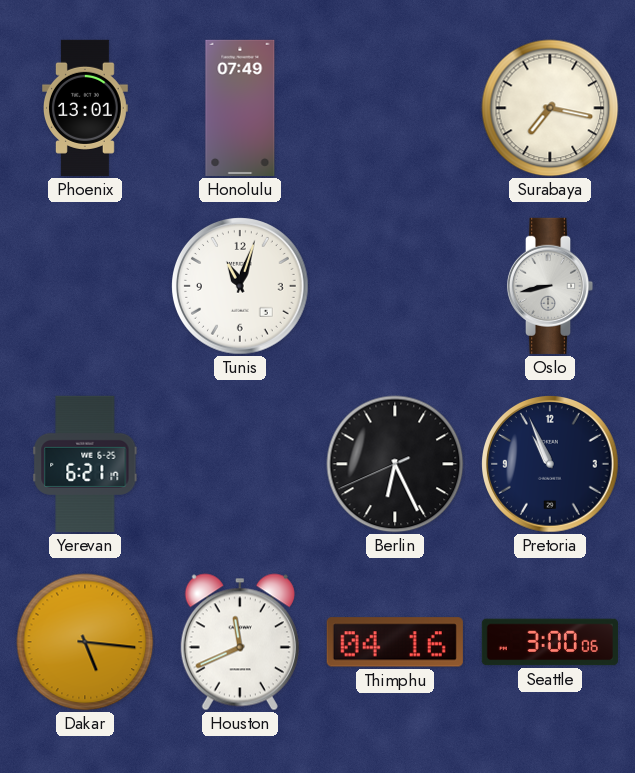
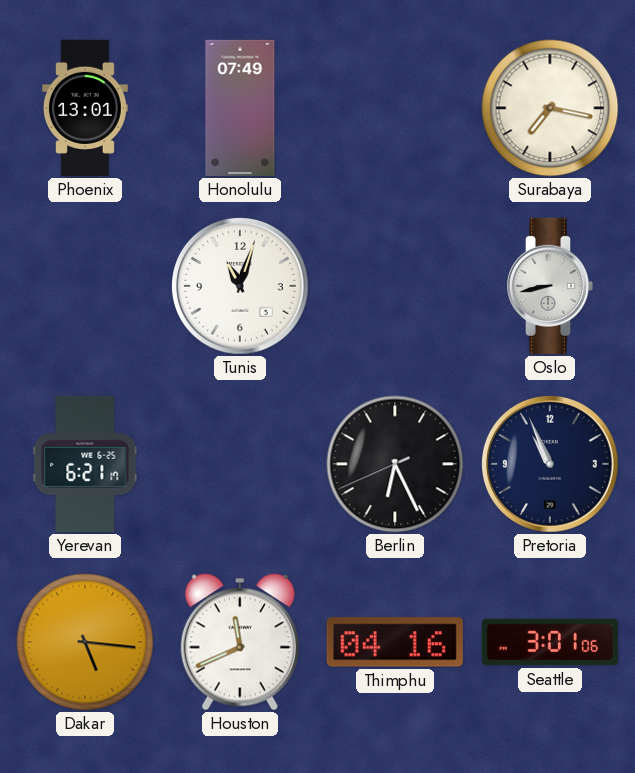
Seattle: 3:00 -> 3:01 (550, 642)
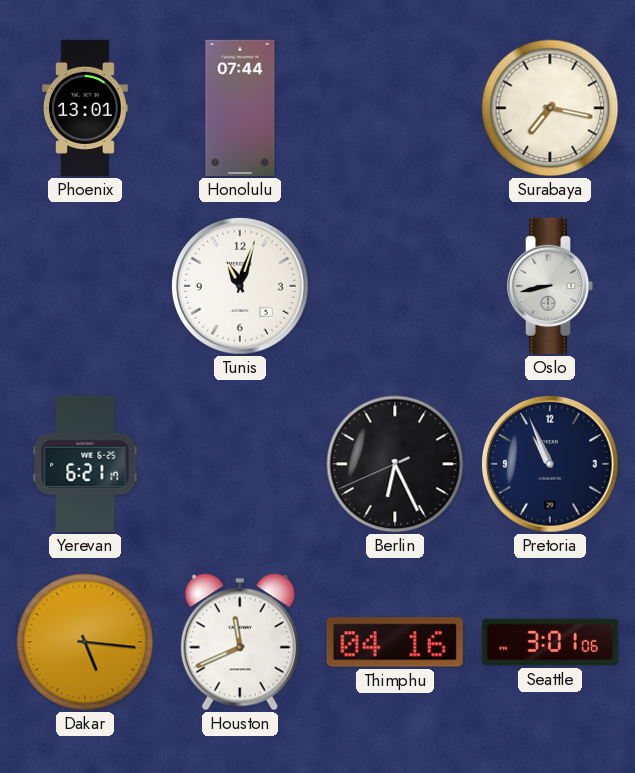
Honolulu: 07:49 -> 07:44 (240, 108)
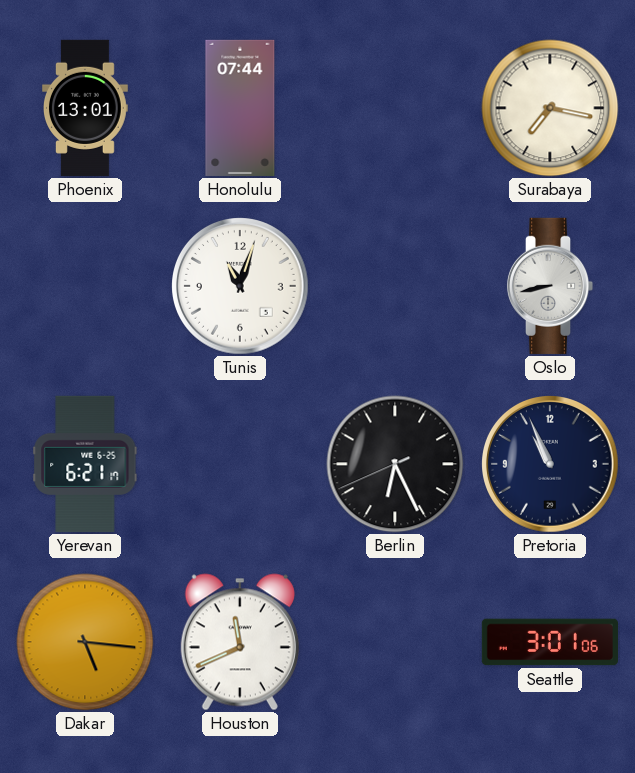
Thimphu: 04:16 -> none (395, 642)
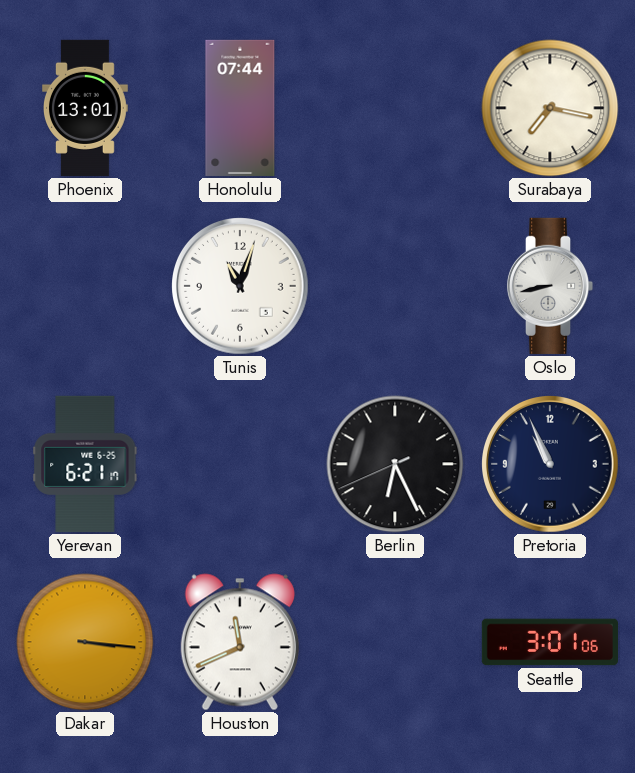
Dakar: 5:16 -> 3:16 (85, 642)
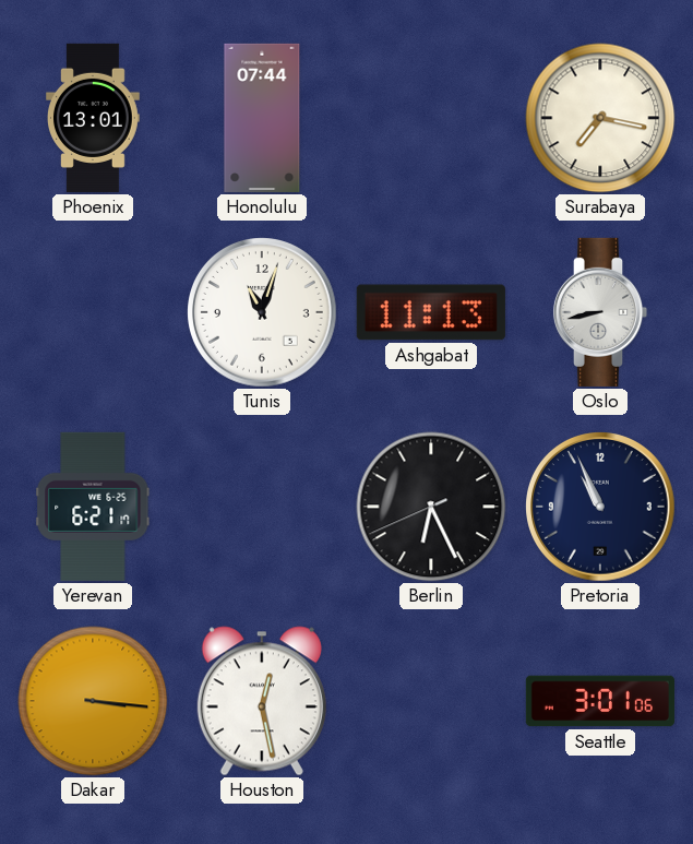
Ashgabat: none -> 11:13 (431, 312)
Houston: 11:41 -> 12:28 (262, 701)
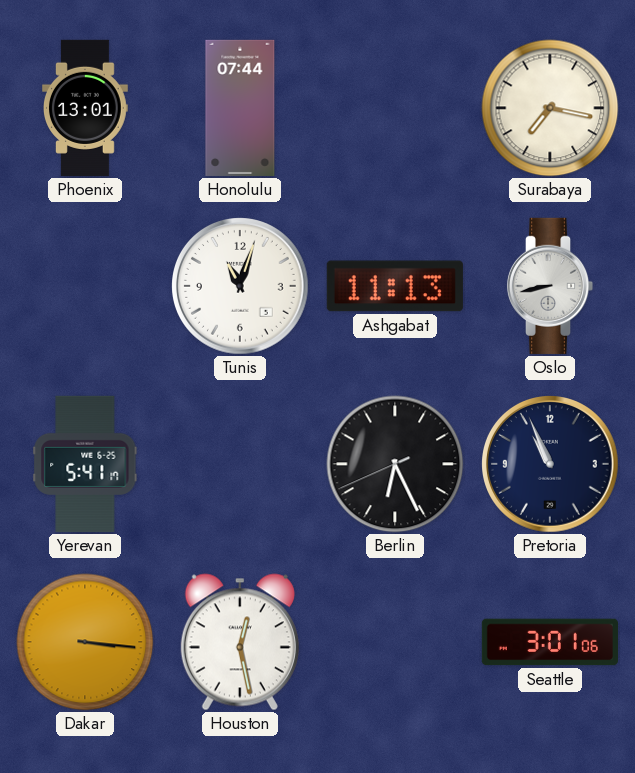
Yerevan: 6:21 -> 5:41 (85, 464)
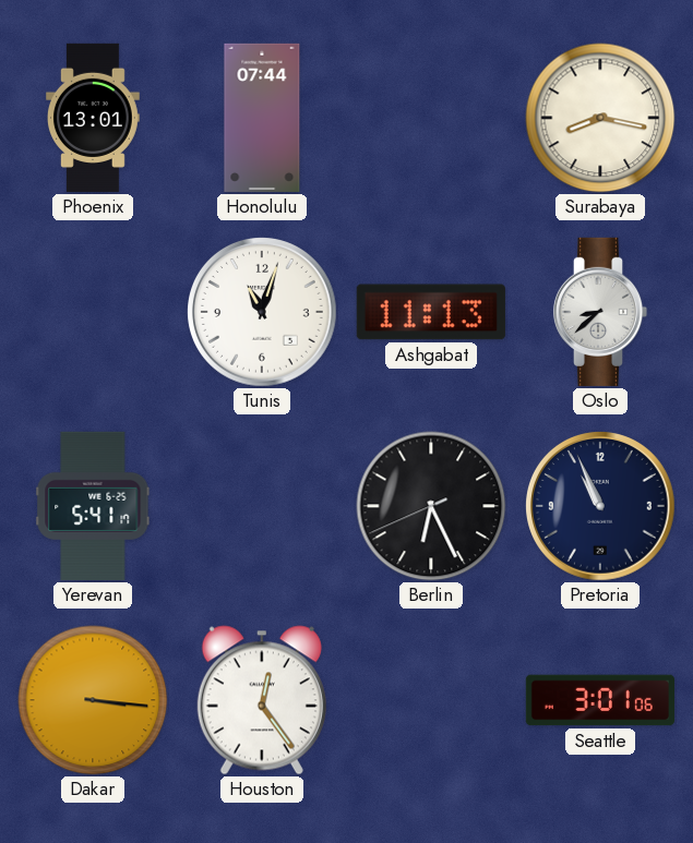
Surabaya: 7:17 -> 8:17 (600, 118)
Oslo: 8:43 -> 8:38 (600, 312)
Houston: 12:28 -> 12:24 (262, 700)
